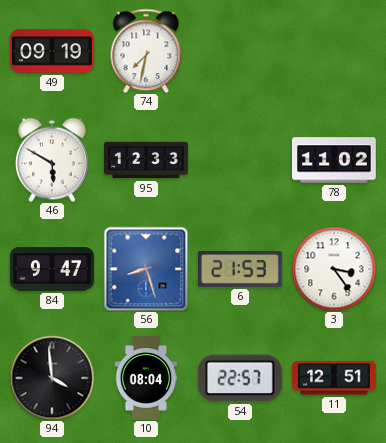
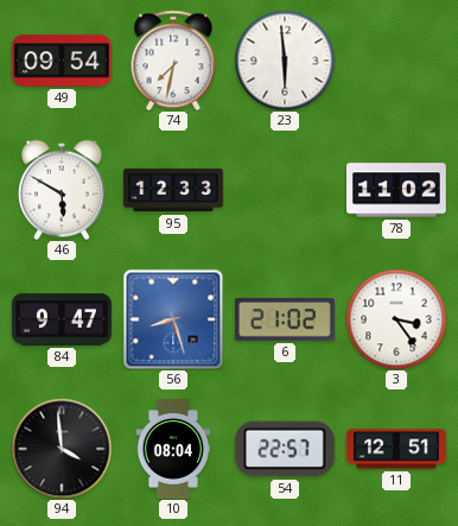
49: 09:19 -> 09:54 (62, 61)
23: none -> 5:59 (285, 61)
6: 21:53 -> 21:02 (286, 321)
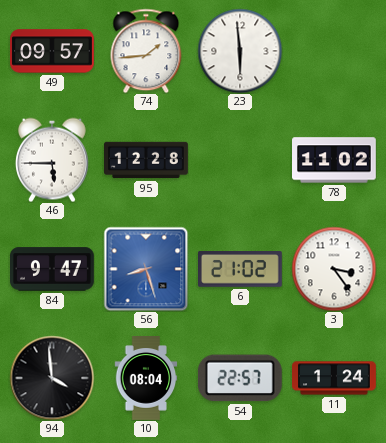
49: 09:54 -> 09:57 (52, 51)
74: 7:32 -> 1:44 (146, 51)
46: 5:50 -> 5:45 (52, 160)
95: 12:33 -> 12:28 (147, 160)
11: 12:51 -> 1:24 (334, 378)
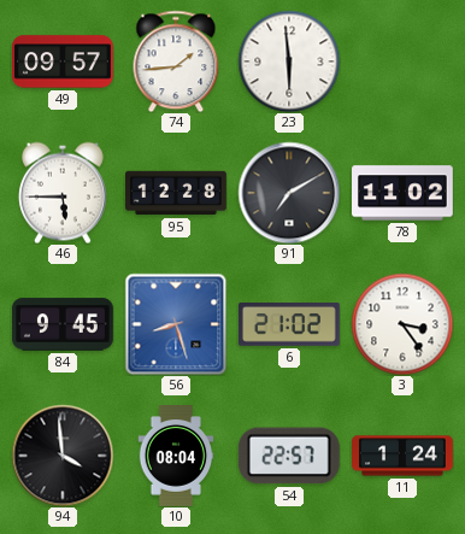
91: none -> 7:10 (289, 193)
84: 9:47 -> 9:45 (64, 324)
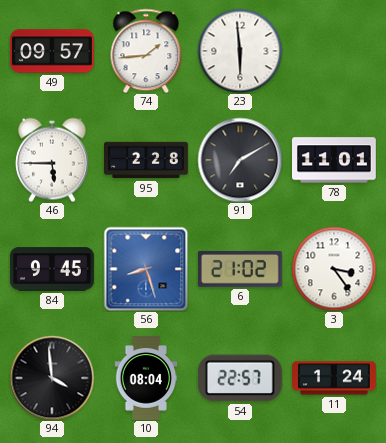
95: 12:28 -> 2:28 (147, 160)
78: 11:02 -> 11:01 (335, 160)
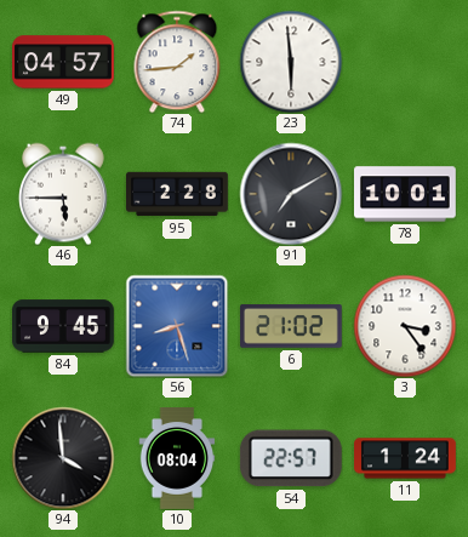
49: 09:57 -> 04:57 (63, 62)
78: 11:01 -> 10:01 (406, 194)
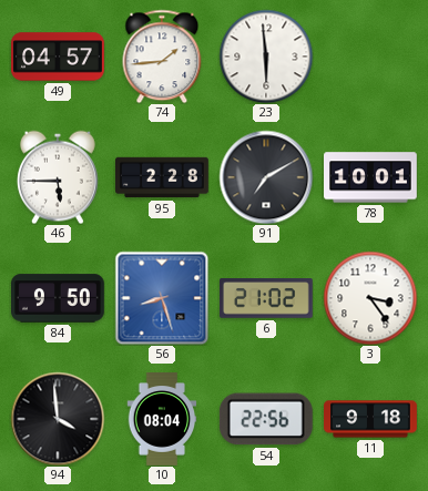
84: 9:45 -> 9:50 (59, 298)
54: 22:57 -> 22:56 (266, 419)
11: 1:24 -> 9:18 (370, 419)
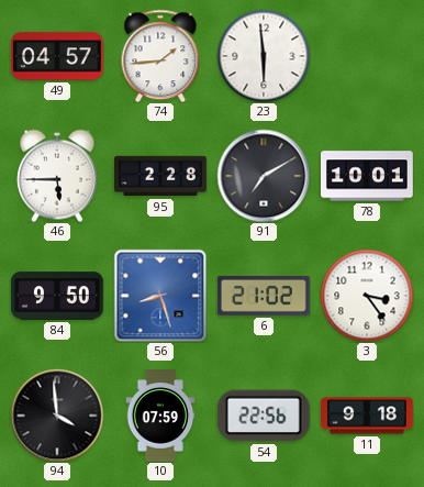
10: 08:04 -> 07:59 (160, 417)
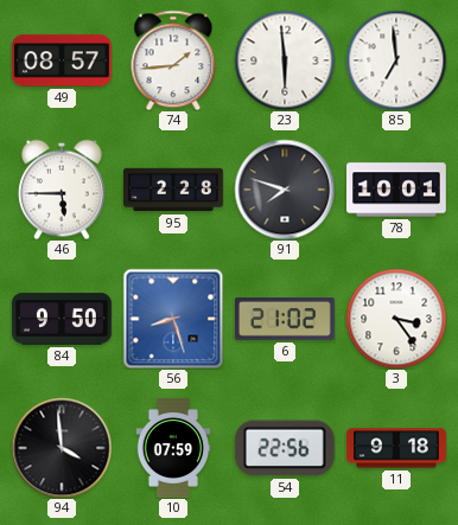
49: 04:57 -> 08:57 (62, 60)
85: none -> 6:59 (396, 60)
91: 7:10 -> 7:48 (285, 190)
